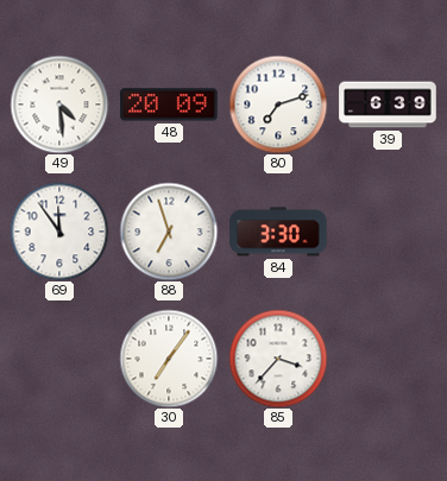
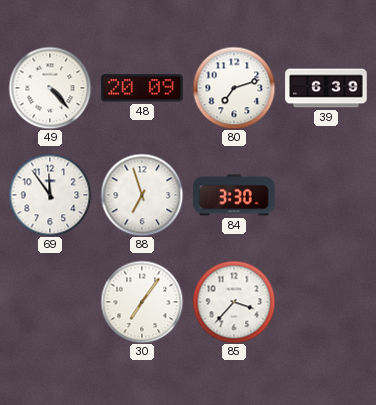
49: 4:29 -> 4:23 (50, 88)
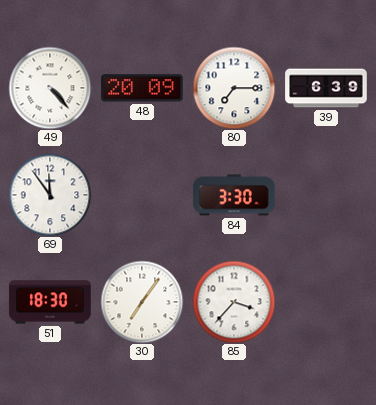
80: 7:12 -> 7:15 (234, 88)
88: 6:57 -> none (142, 195)
51: none -> 18:30 (50, 302)
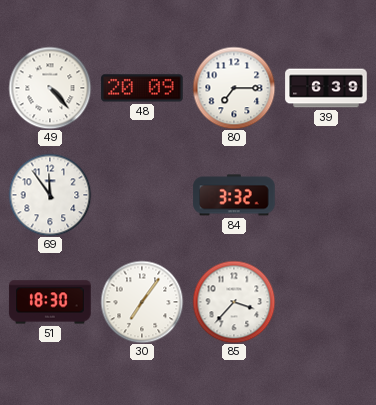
84: 3:30 -> 3:32 (234, 195)
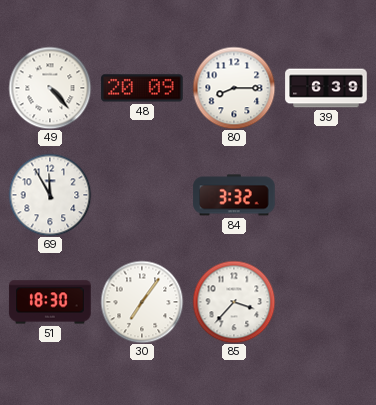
80: 7:15 -> 8:15 (234, 88)
69: 11:54 -> 11:55 (50, 195)
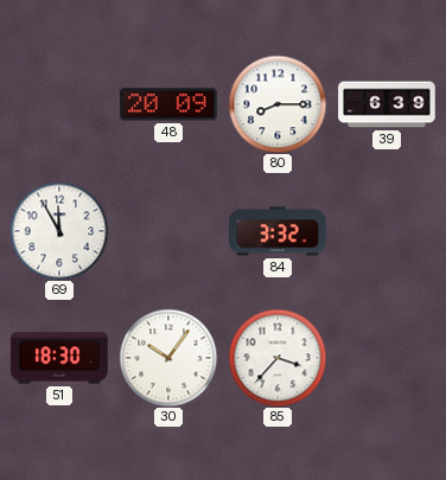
49: 4:23 -> none (50, 88)
30: 7:06 -> 10:06 (168, 358)
